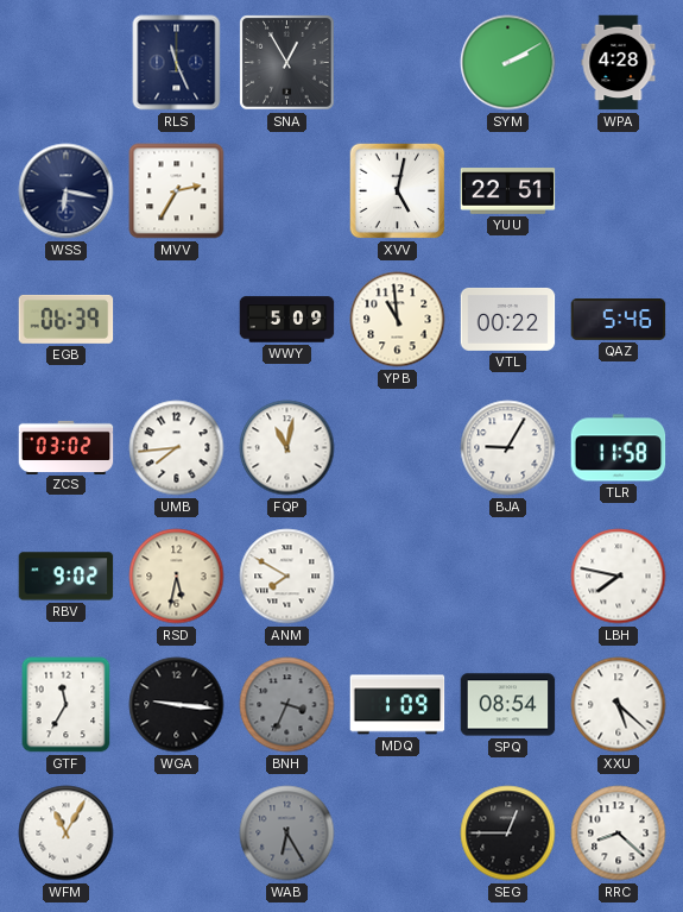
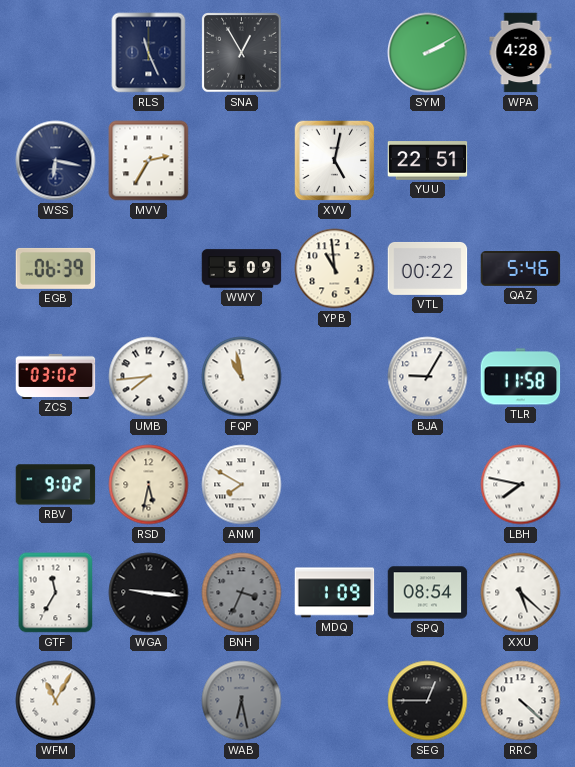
FQP: 11:02 -> 10:58 (242, 377)
WAB: 6:25 -> 6:28 (242, 701)
RRC: 8:22 -> 4:22 (521, 701)
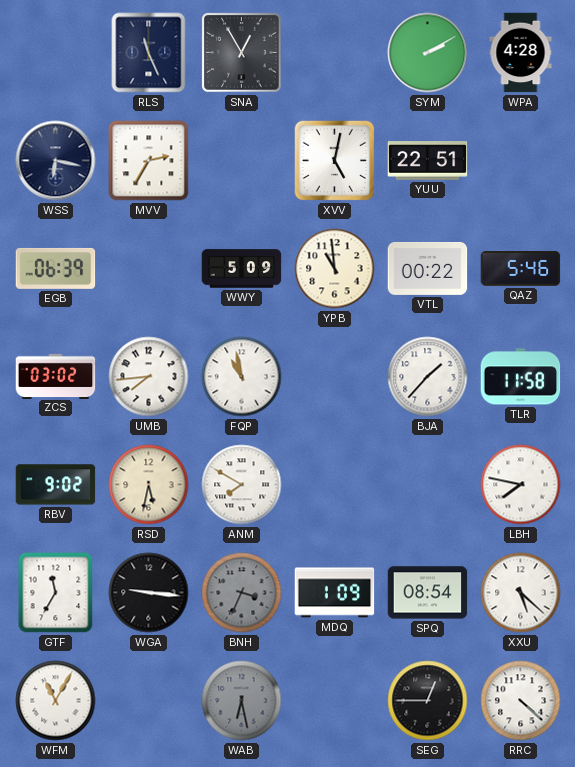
BJA: 9:05 -> 1:37 (428, 377)
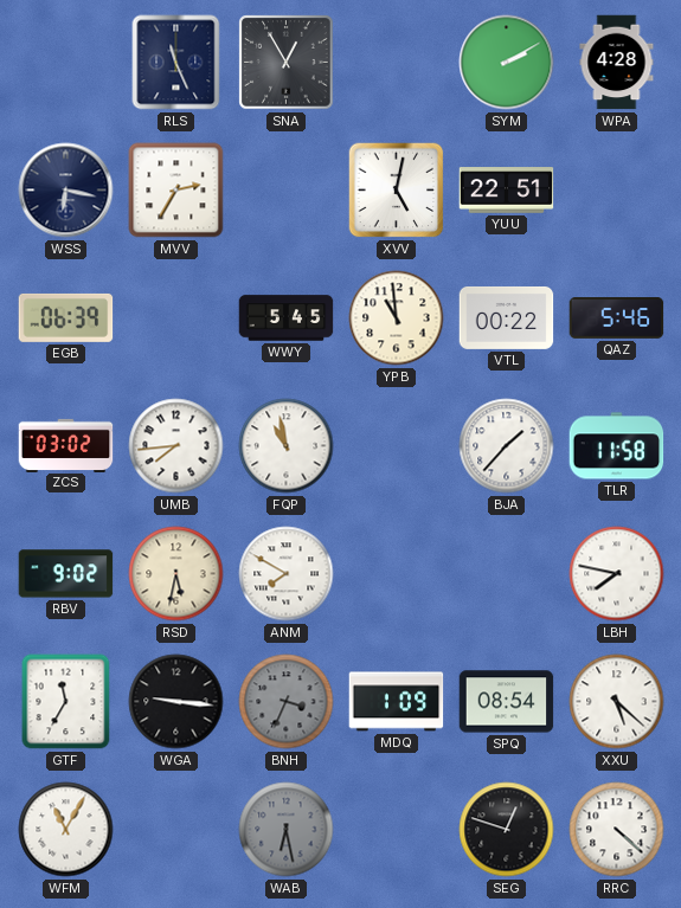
WWY: 5:09 -> 5:45 (287, 318)
SEG: 12:45 -> 12:48 (507, 830)
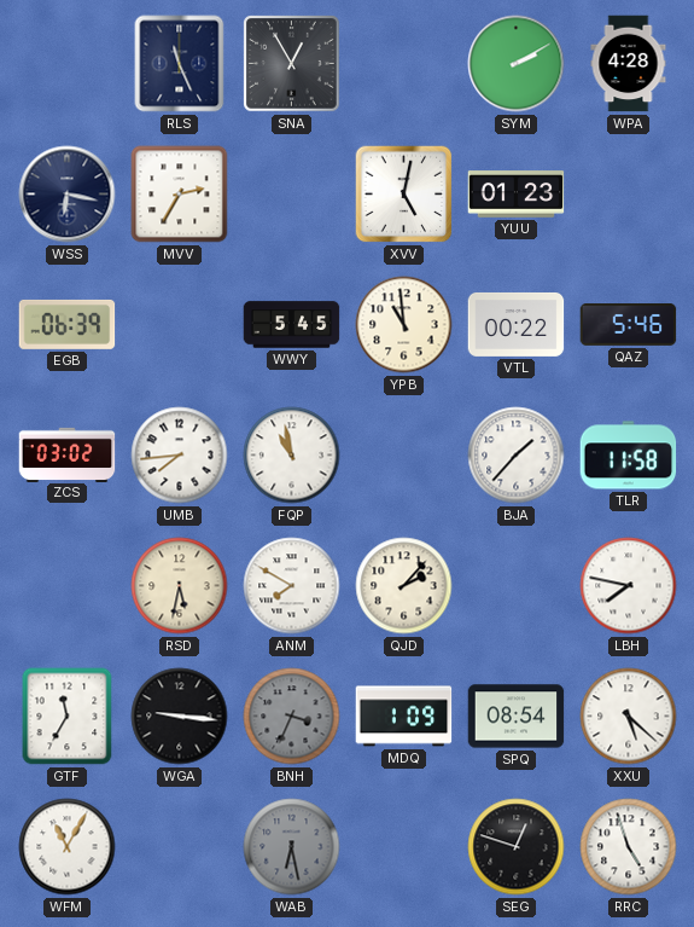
YUU: 22:51 -> 01:23 (517, 195)
RBV: 9:02 -> none (66, 574)
QJD: none -> 2:07 (404, 586)
RRC: 4:22 -> 4:57 (629, 847)
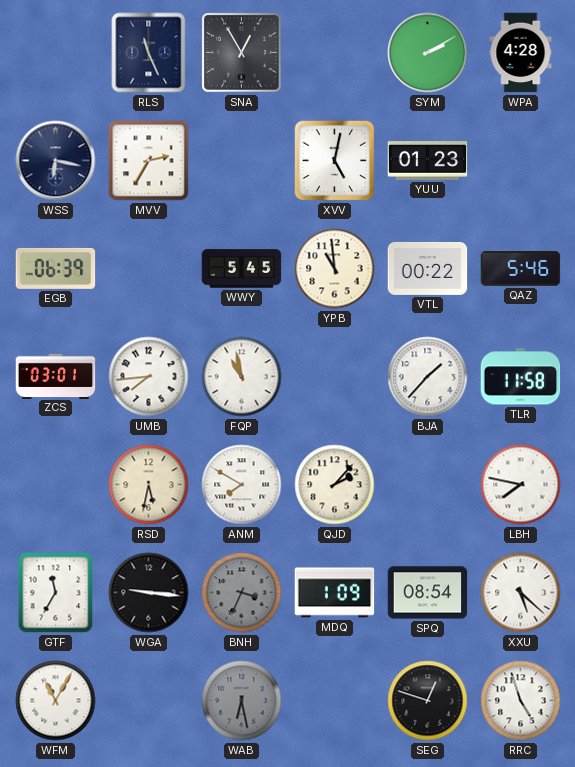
ZCS: 03:02 -> 03:01 (56, 376)
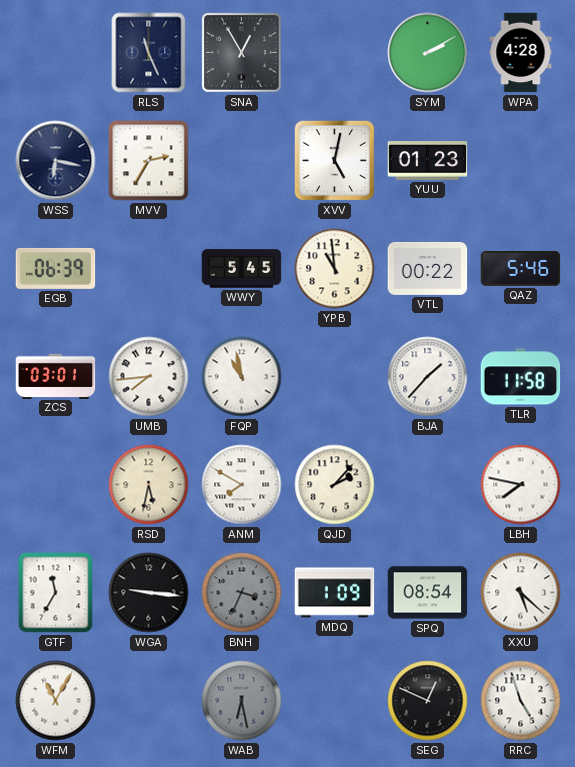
SEG: 12:48 -> 12:49 (428, 701)
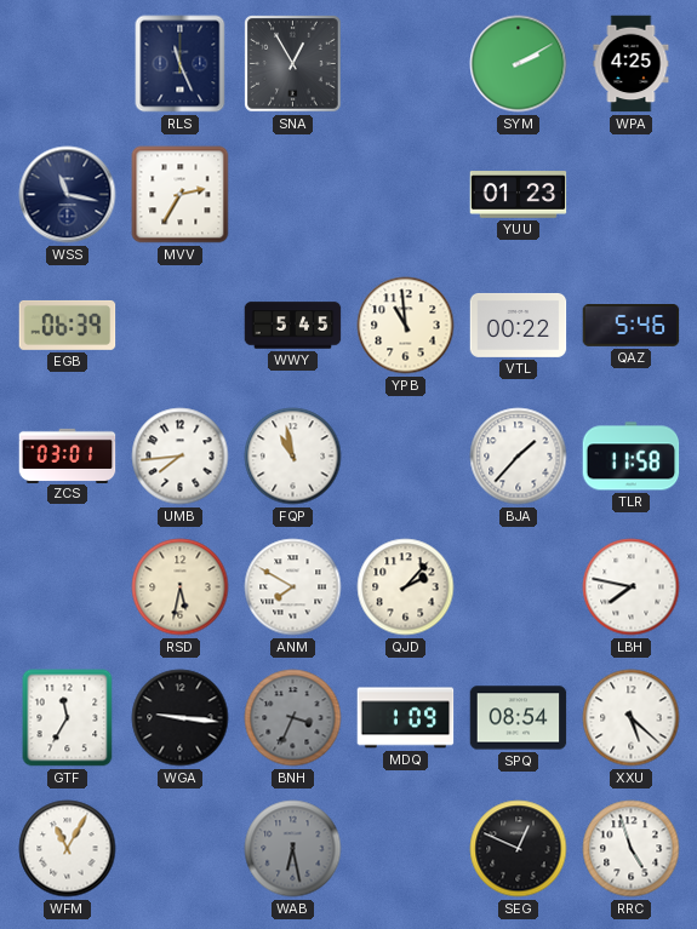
WPA: 4:28 -> 4:25 (632, 64)
WSS: 6:17 -> 11:17 (68, 195)
XVV: 5:02 -> none (335, 161)
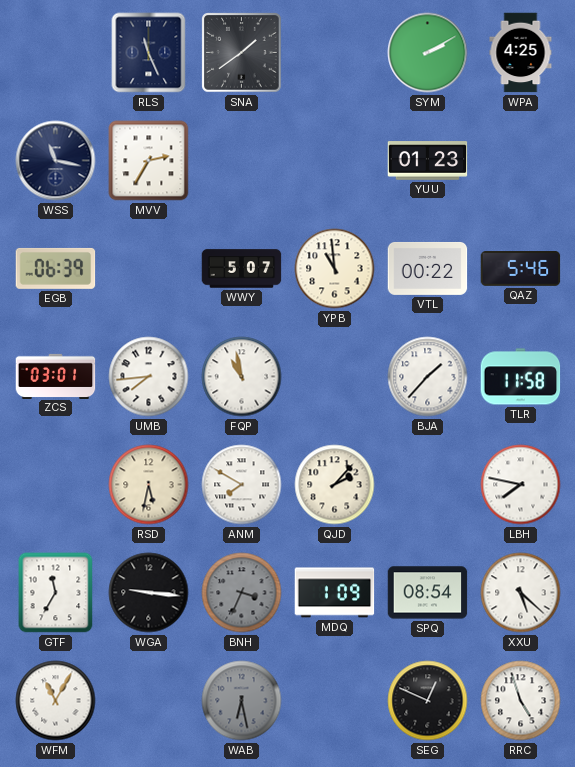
SNA: 12:55 -> 1:39 (242, 53)
WWY: 5:45 -> 5:07 (242, 269)
